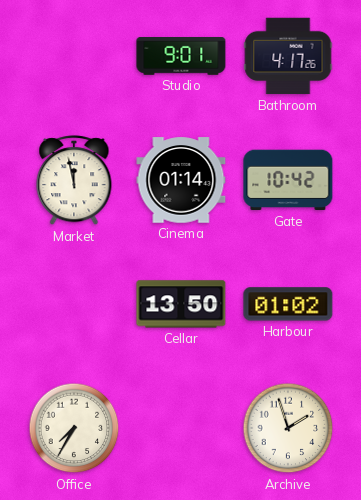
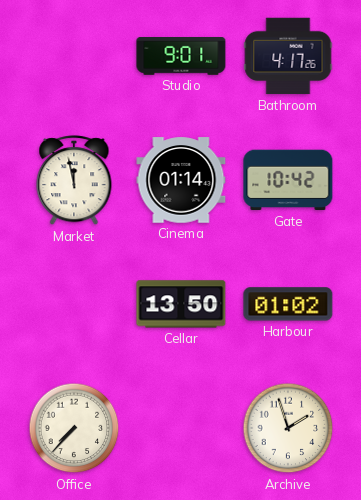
Office: 7:35 -> 7:37 (74, 428)
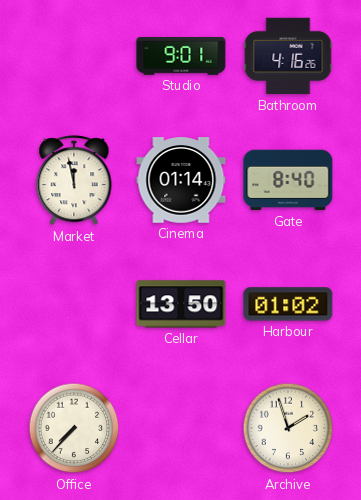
Bathroom: 4:17 -> 4:16 (288, 56)
Gate: 10:42 -> 8:40 (288, 180)
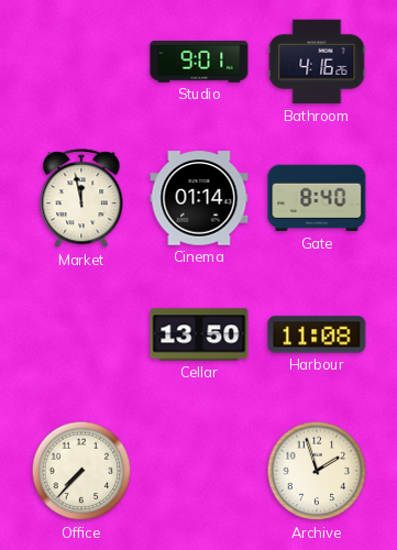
Harbour: 01:02 -> 11:08 (317, 334)
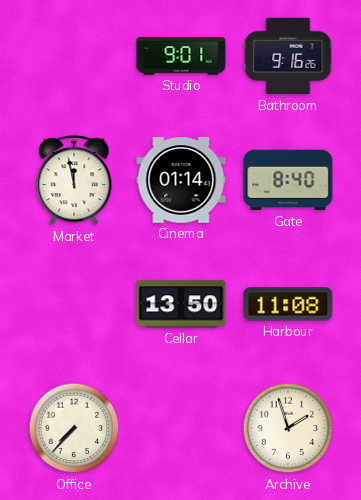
Bathroom: 4:16 -> 9:16 (288, 56)
